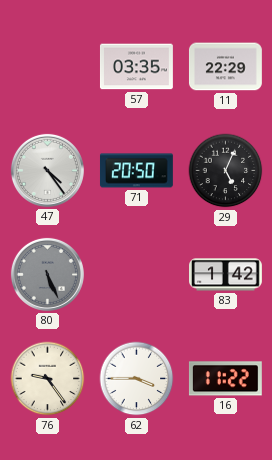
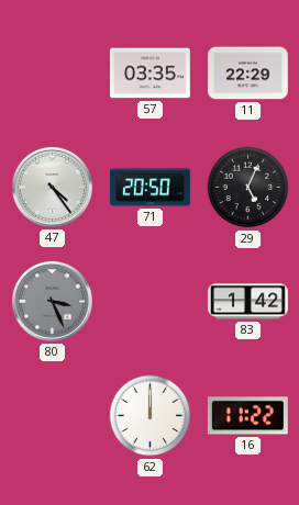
80: 5:26 -> 3:26 (52, 301)
76: 9:24 -> none (48, 379)
62: 3:45 -> 12:00 (151, 416)
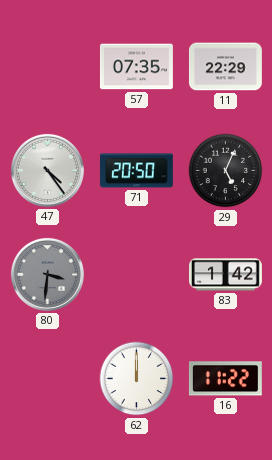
57: 03:35 -> 07:35 (136, 67)
80: 3:26 -> 3:31 (47, 274)
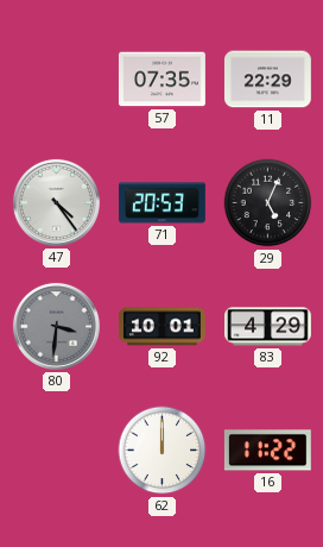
71: 20:50 -> 20:53 (161, 203)
92: none -> 10:01 (161, 327)
83: 1:42 -> 4:29 (268, 327)
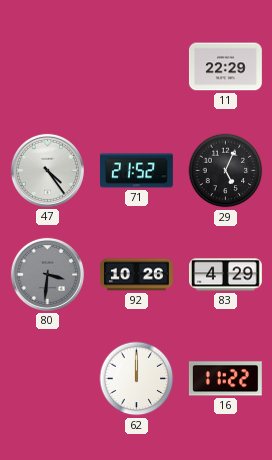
57: 07:35 -> none (161, 80)
71: 20:53 -> 21:52 (136, 171)
92: 10:01 -> 10:26 (136, 275)
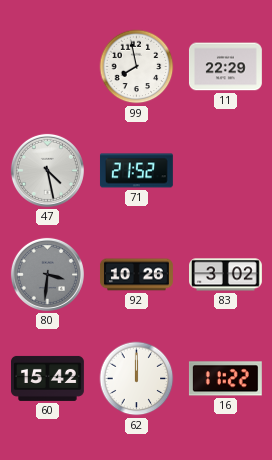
99: none -> 7:58 (137, 67)
47: 4:24 -> 4:28 (47, 170)
29: 5:04 -> none (226, 171)
83: 4:29 -> 3:02 (226, 275)
60: none -> 15:42 (48, 378)
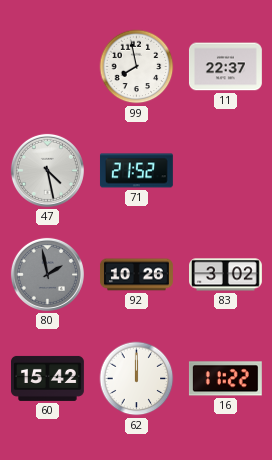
11: 22:29 -> 22:37 (225, 67)
80: 3:31 -> 1:58 (47, 274)
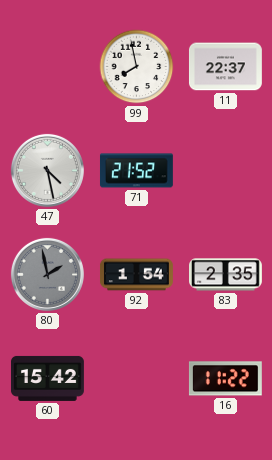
92: 10:26 -> 1:54 (136, 275)
83: 3:02 -> 2:35 (226, 275)
62: 12:00 -> none (137, 379)
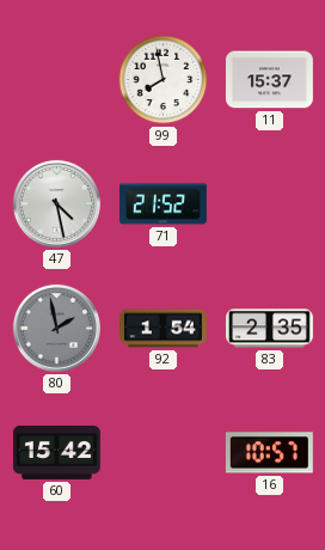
11: 22:37 -> 15:37 (269, 80)
16: 11:22 -> 10:57 (269, 453)
